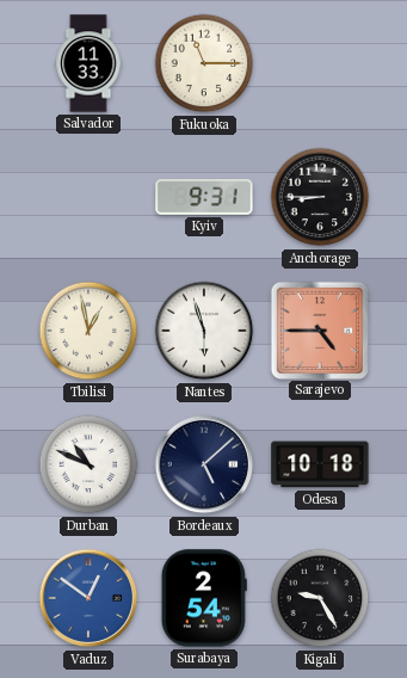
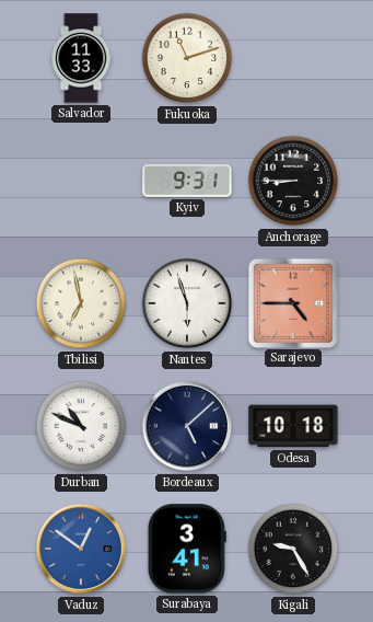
Fukuoka: 11:15 -> 11:12 (187, 58)
Tbilisi: 12:58 -> 6:58 (81, 303)
Surabaya: 2:54 -> 3:41 (187, 549)
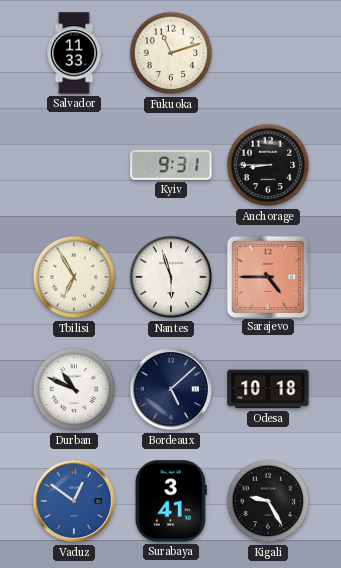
Tbilisi: 6:58 -> 6:55 (74, 277)
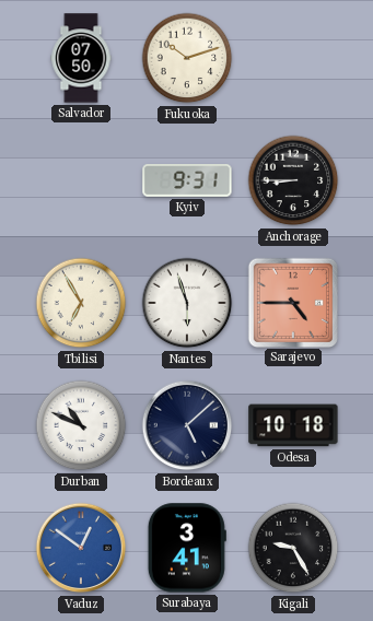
Salvador: 11:33 -> 07:50 (81, 58)
Fukuoka: 11:12 -> 10:12 (187, 58)
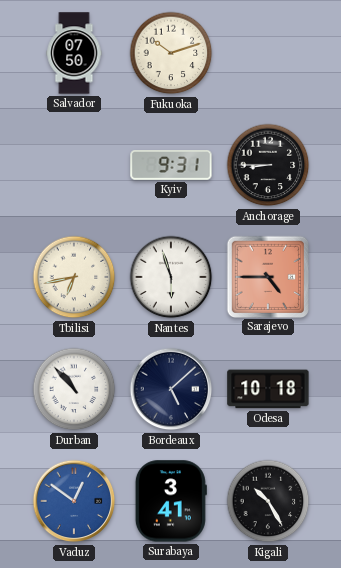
Tbilisi: 6:55 -> 6:43 (74, 277)
Durban: 10:49 -> 10:53 (74, 389)
Kigali: 9:25 -> 10:25 (268, 501)
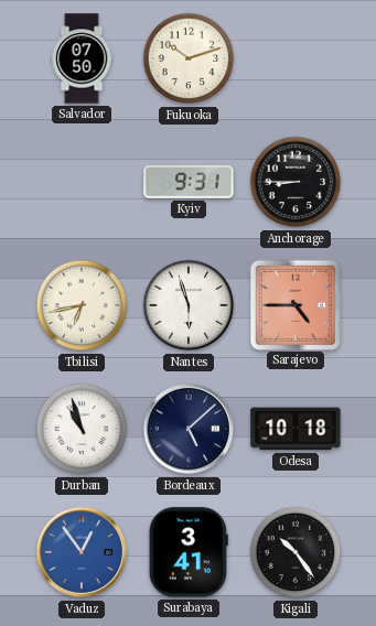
Durban: 10:53 -> 10:57 (82, 429)
Vaduz: 12:51 -> 12:54 (82, 552)
Kigali: 10:25 -> 10:24 (296, 552)
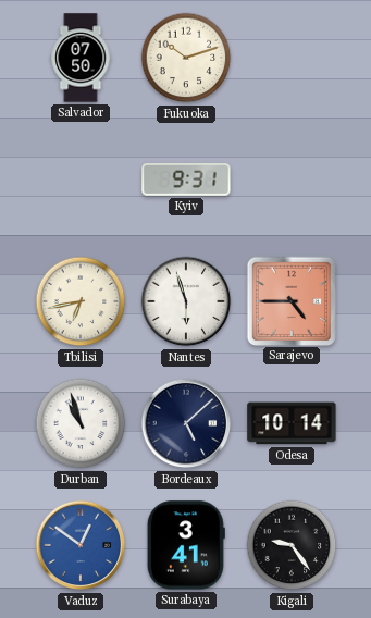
Anchorage: 8:45 -> none (296, 182)
Odesa: 10:18 -> 10:14 (292, 423)
Vaduz: 12:54 -> 12:51 (81, 545)
Kigali: 10:24 -> 9:24 (292, 545)
